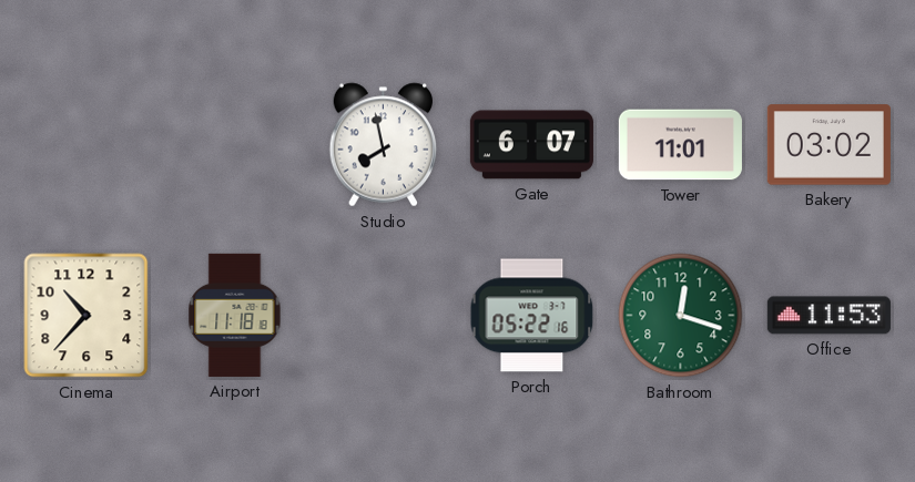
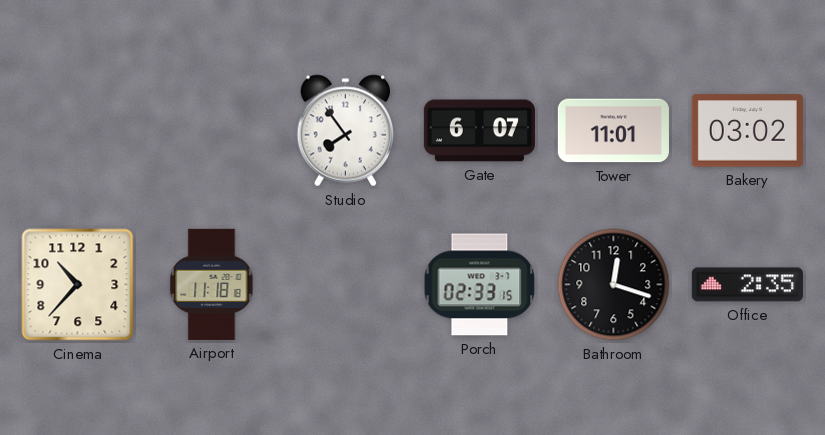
Studio: 7:58 -> 7:54 (346, 131)
Porch: 05:22 -> 02:33 (480, 285)
Bathroom dial: green -> black (614, 285)
Office: 11:53 -> 2:35 (747, 285)
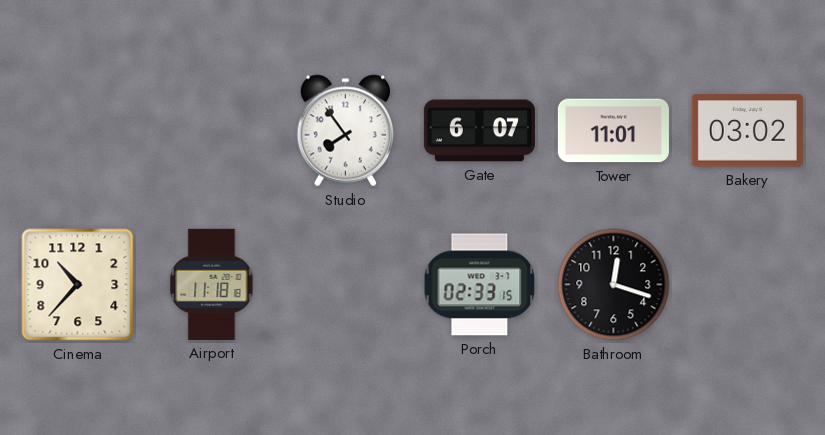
Office: 2:35 -> none (747, 285)
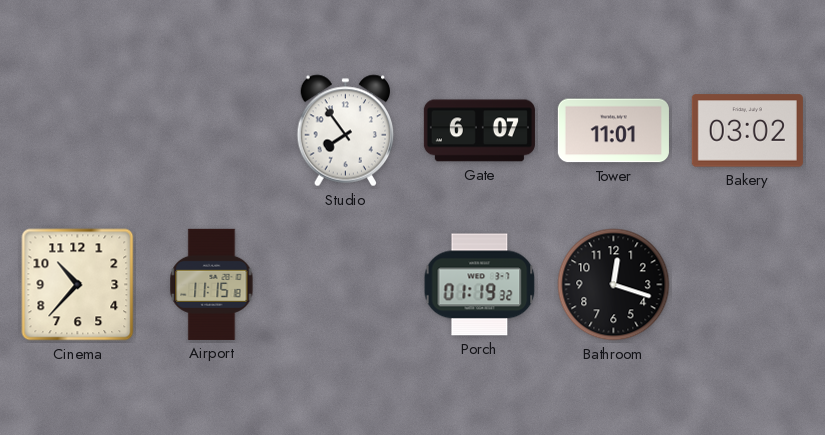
Airport: 11:18 -> 11:15 (212, 284)
Porch: 02:33 -> 01:19 (480, 285)
